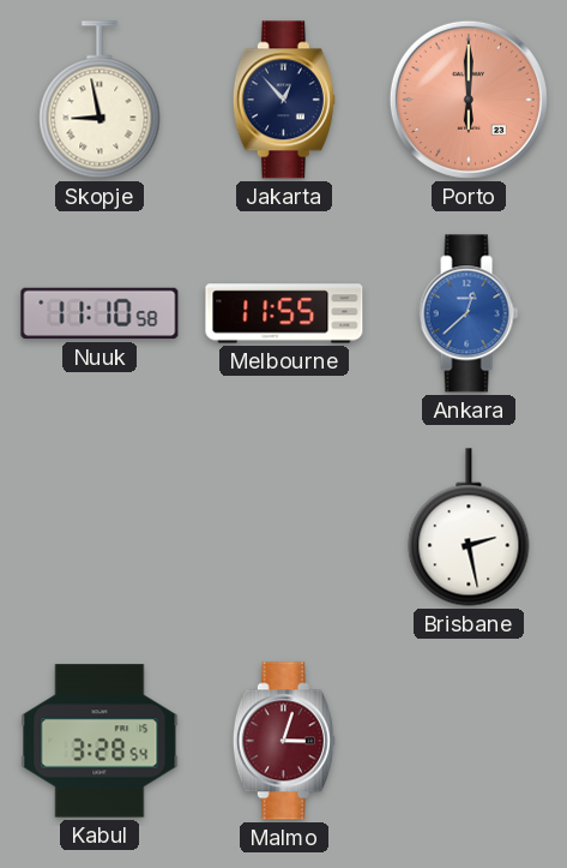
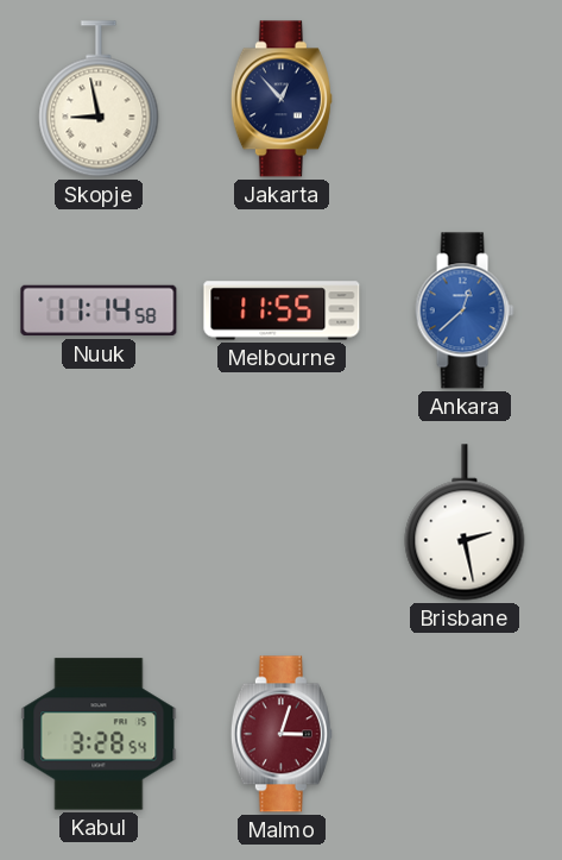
Porto: 6:00 -> none (469, 100)
Nuuk: 11:10 -> 11:14 (99, 310)
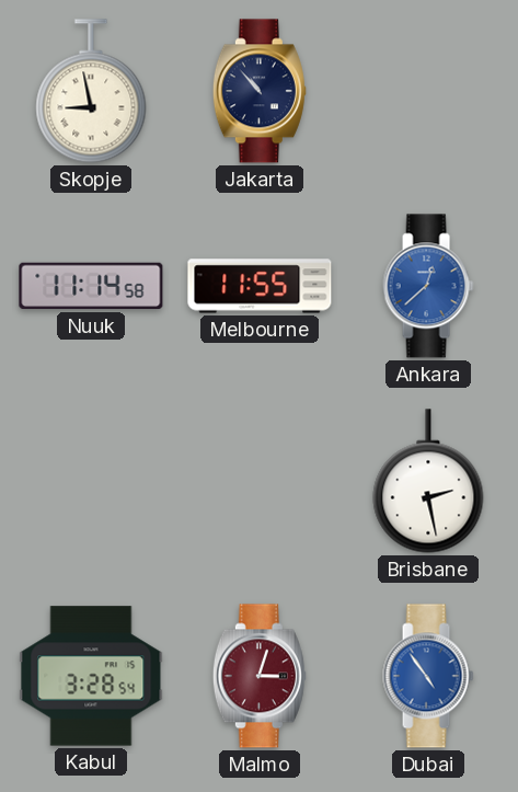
Jakarta: 12:53 -> 10:53 (260, 91)
Dubai: none -> 4:54 (428, 676)
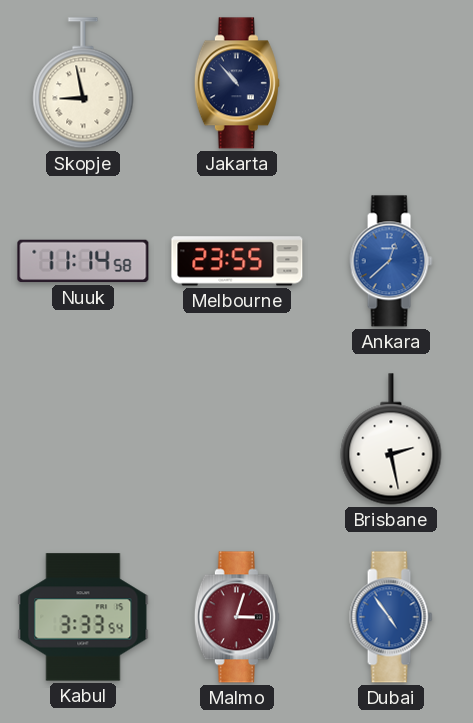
Melbourne: 11:55 -> 23:55 (237, 261)
Kabul: 3:28 -> 3:33 (83, 617)
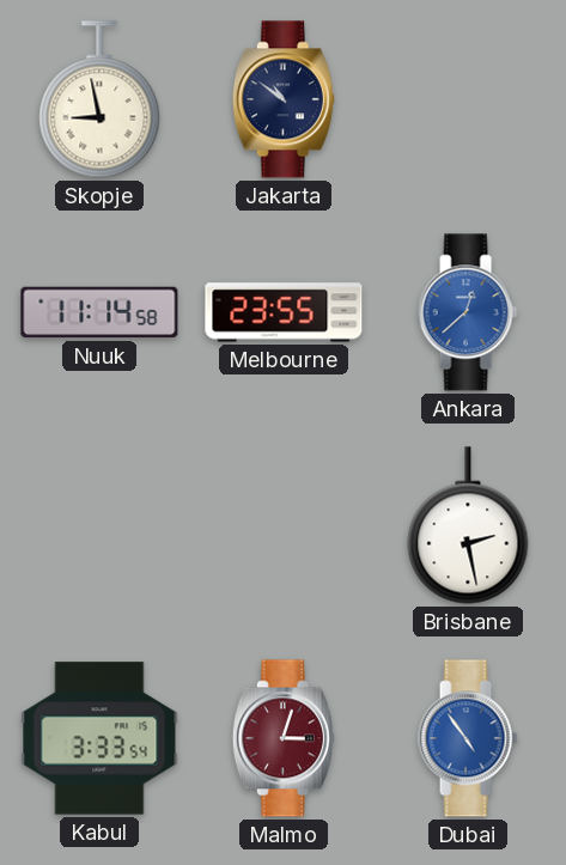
Jakarta: 10:53 -> 10:51 (284, 99)
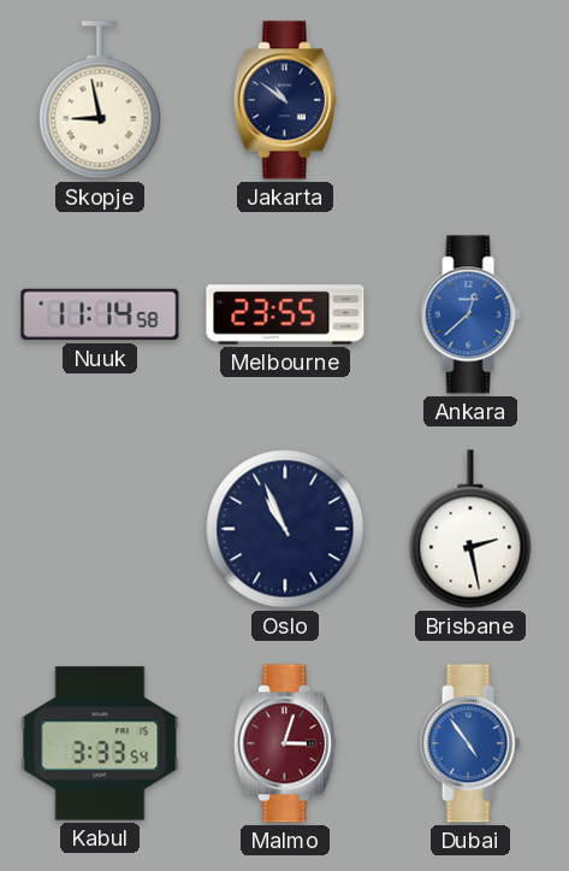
Oslo: none -> 10:56 (285, 529)
